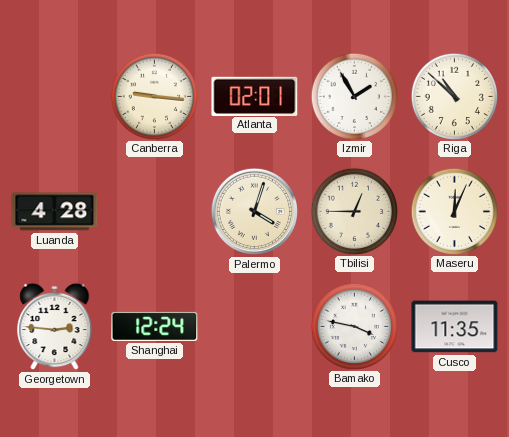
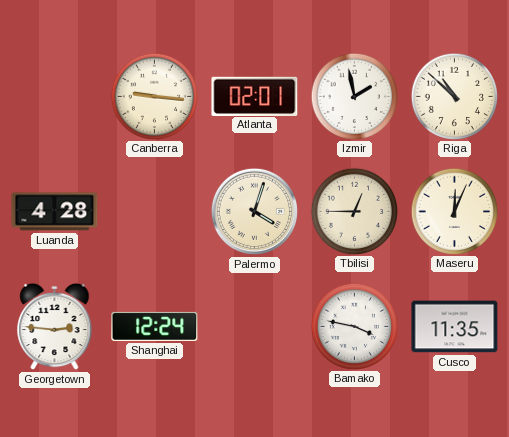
Izmir: 1:55 -> 1:58 (354, 96)
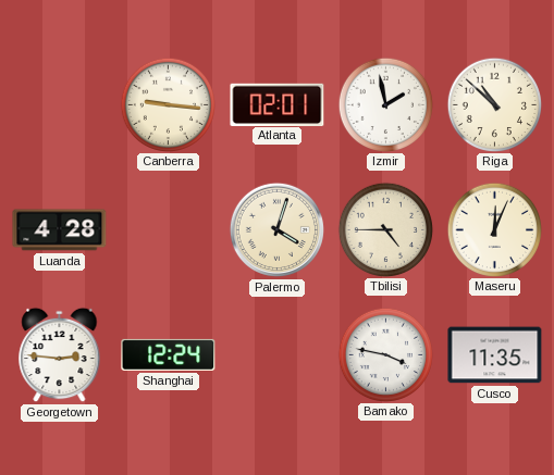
Tbilisi: 12:45 -> 4:45 (385, 229)
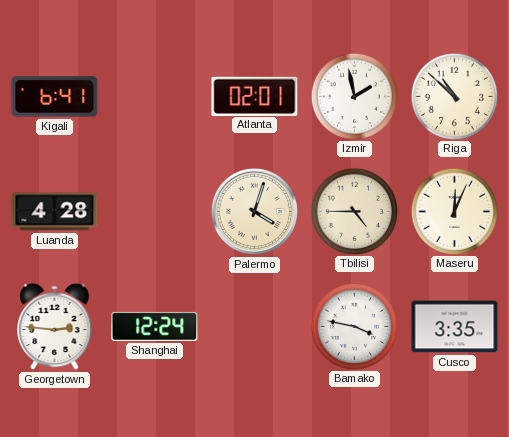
Kigali: none -> 6:41 (55, 97)
Canberra: 9:16 -> none (168, 104)
Cusco: 11:35 -> 3:35 (455, 327)
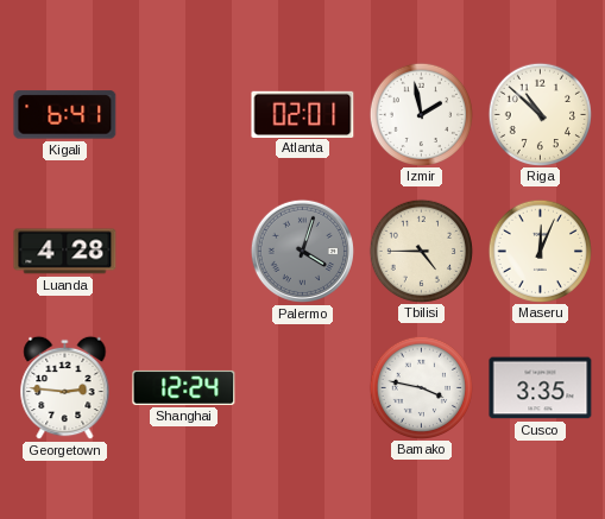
Palermo dial: cream -> grey (302, 251)
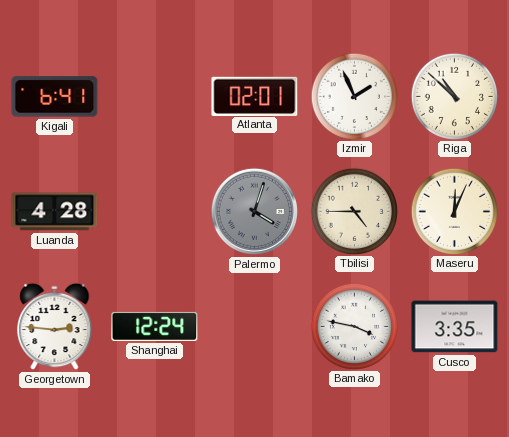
Izmir: 1:58 -> 1:56 (354, 96)
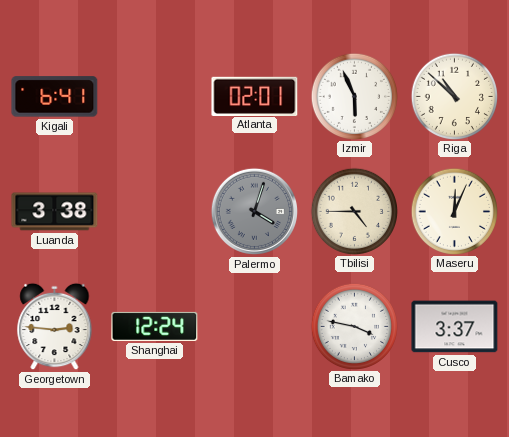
Izmir: 1:56 -> 5:56 (354, 96)
Luanda: 4:28 -> 3:38 (55, 212)
Cusco: 3:35 -> 3:37 (455, 327)
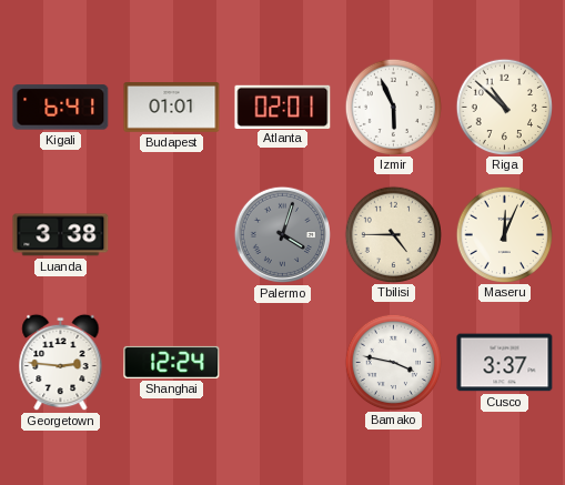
Budapest: none -> 01:01 (172, 108)
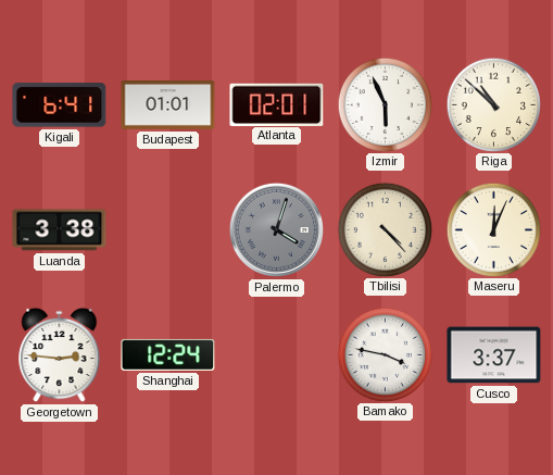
Tbilisi: 4:45 -> 4:23 (385, 229)
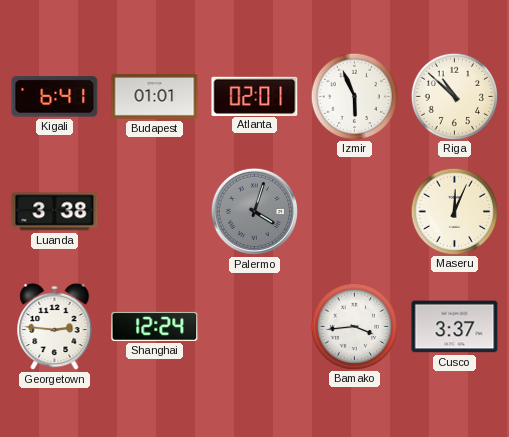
Tbilisi: 4:23 -> none (385, 229)
Bamako: 3:47 -> 3:44 (354, 326)
